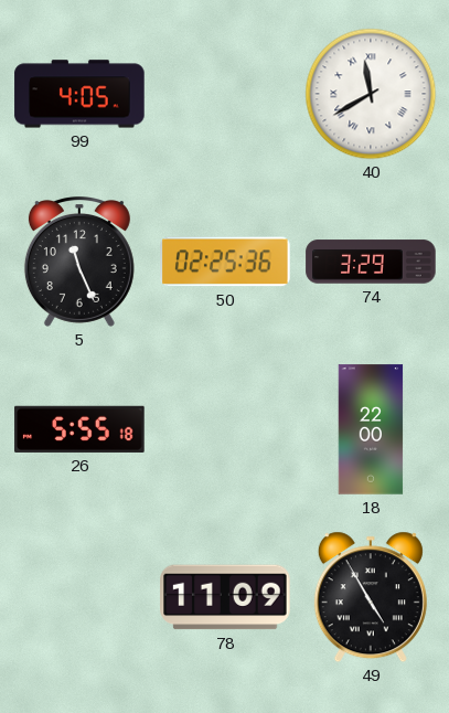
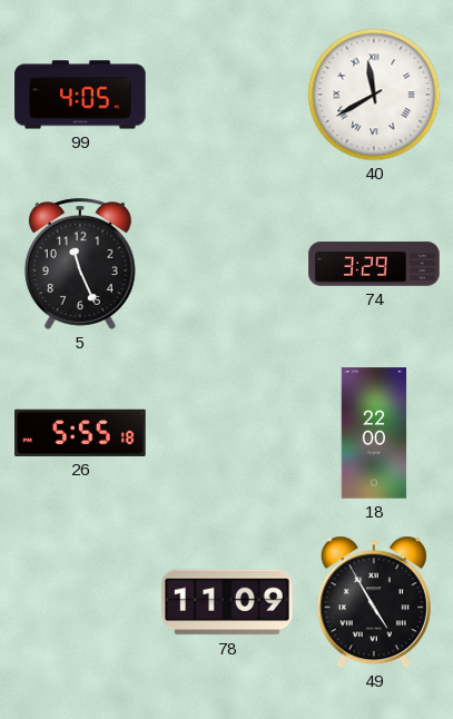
50: 02:25 -> none (225, 262)
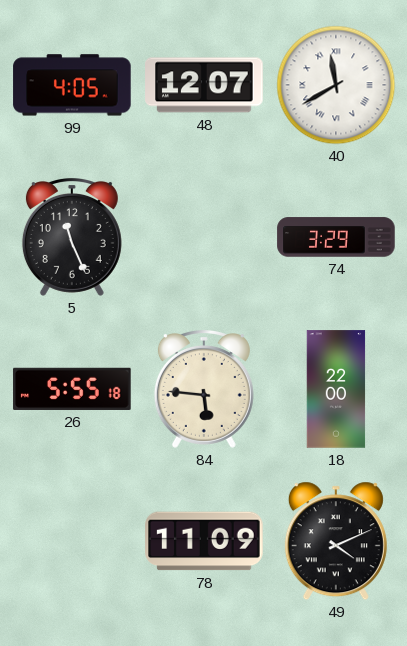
48: none -> 12:07 (204, 85)
84: none -> 5:46 (204, 390)
49: 4:55 -> 4:11 (336, 541)
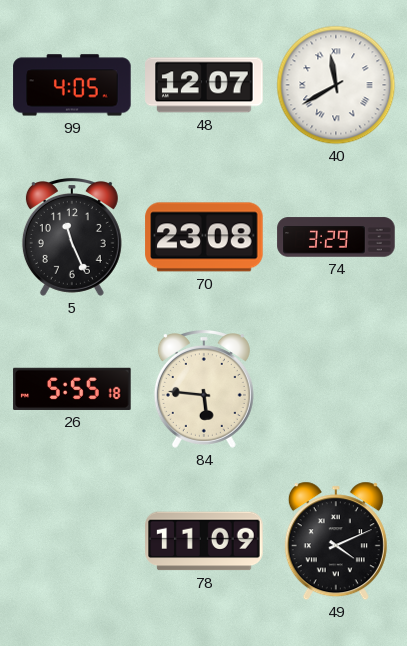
70: none -> 23:08 (204, 237)
18: 22:00 -> none (336, 389)
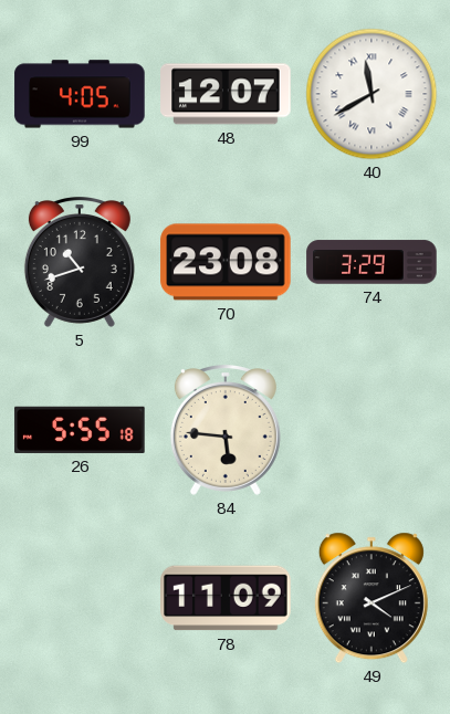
5: 11:26 -> 10:42 (80, 263)
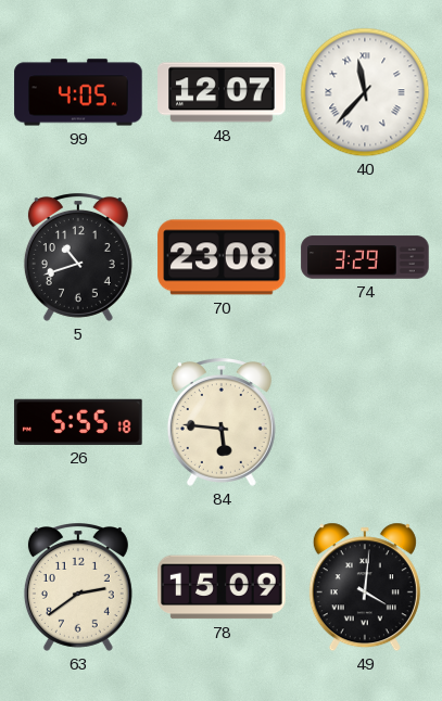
40: 11:40 -> 11:37 (365, 92)
63: none -> 2:39 (78, 588)
78: 11:09 -> 15:09 (222, 587)
49: 4:11 -> 4:01 (365, 587)
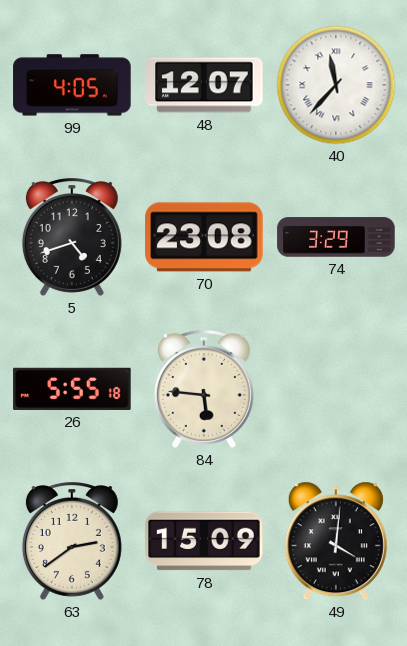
5: 10:42 -> 4:42 (72, 238)
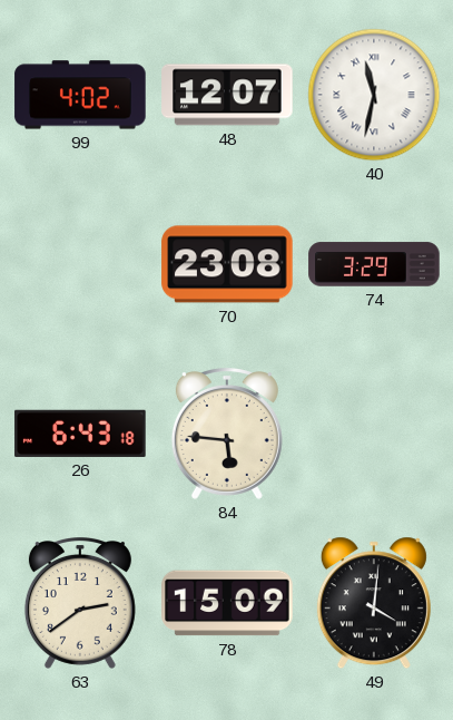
99: 4:05 -> 4:02 (80, 95)
40: 11:37 -> 11:32 (374, 95)
5: 4:42 -> none (72, 238)
26: 5:55 -> 6:43 (80, 434)
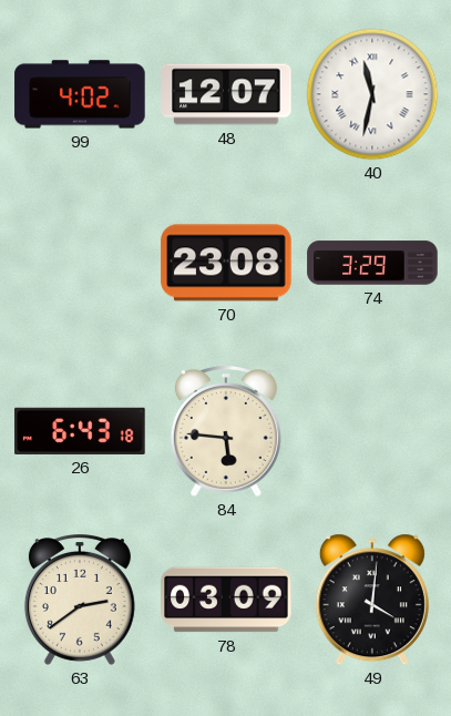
78: 15:09 -> 03:09 (226, 600)
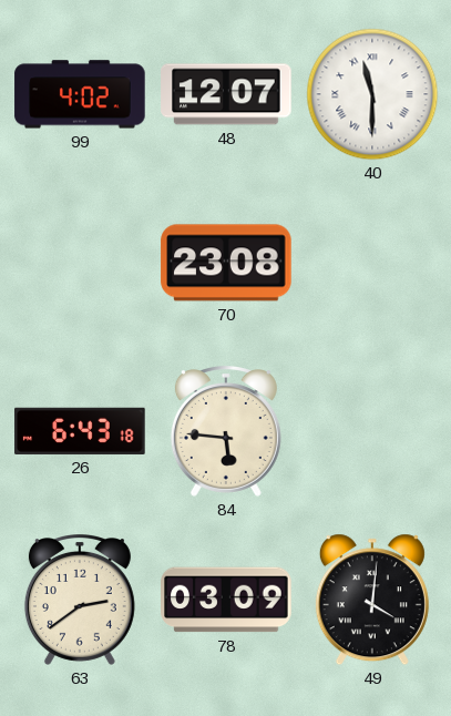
40: 11:32 -> 11:30 (372, 94)
74: 3:29 -> none (372, 263)
